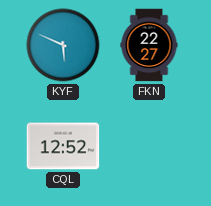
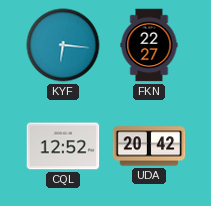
KYF: 5:49 -> 6:16 (63, 45)
UDA: none -> 20:42 (149, 146)
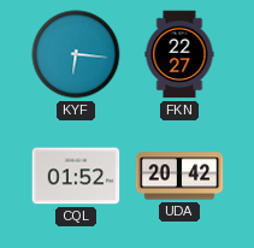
CQL: 12:52 -> 01:52 (76, 176)
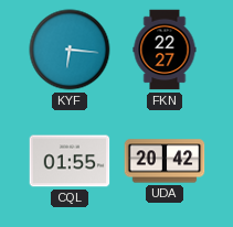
CQL: 01:52 -> 01:55 (70, 161)
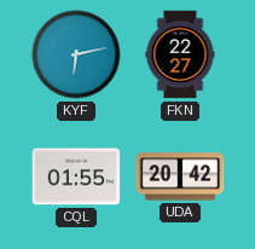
KYF: 6:16 -> 6:13 (76, 54)
